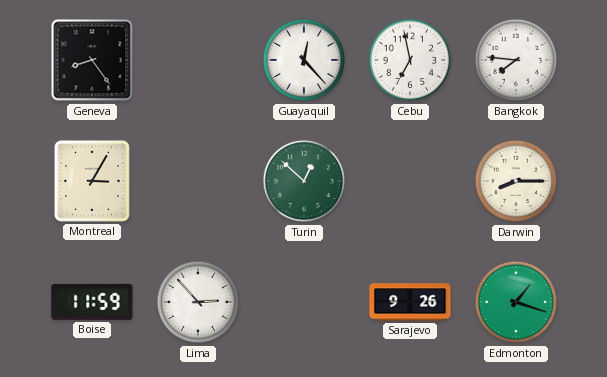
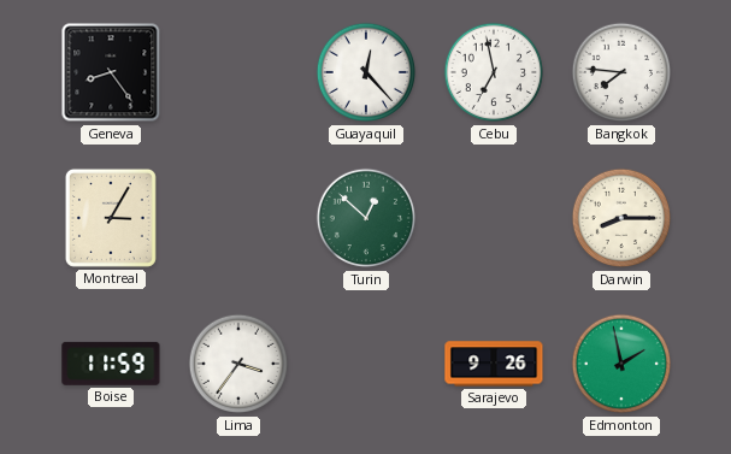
Lima: 2:53 -> 3:36 (238, 364)
Edmonton: 1:18 -> 1:58 (621, 364)
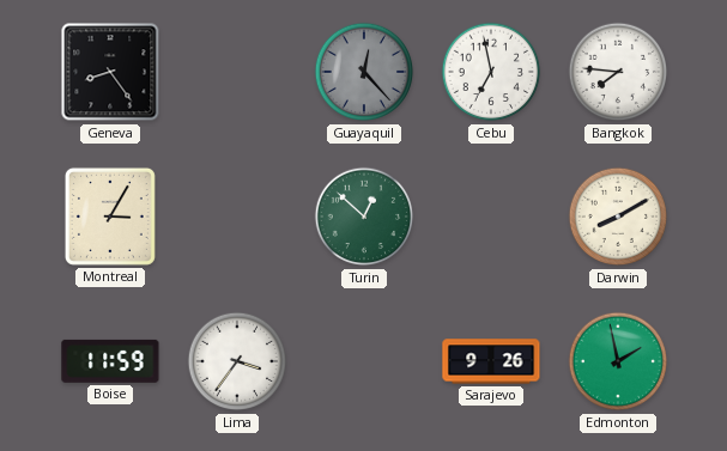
Guayaquil dial: white -> grey (364, 72)
Darwin: 8:15 -> 8:10 (618, 217)
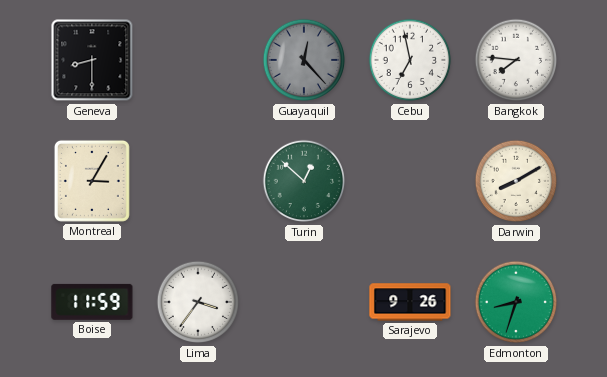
Geneva: 8:24 -> 8:30 (92, 60)
Edmonton: 1:58 -> 8:33 (516, 302)
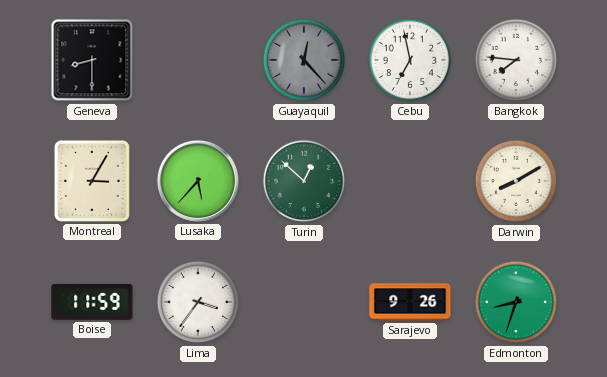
Lusaka: none -> 5:37 (198, 181)
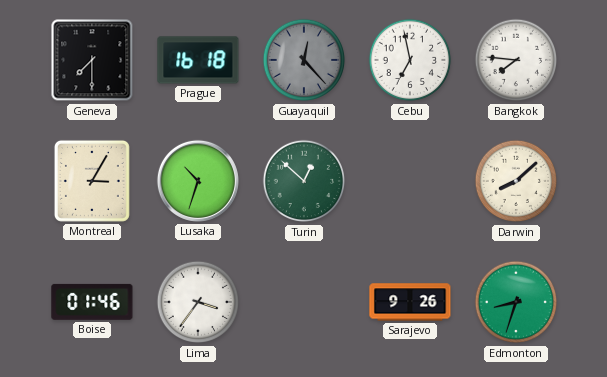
Geneva: 8:30 -> 7:30 (92, 60)
Prague: none -> 16:18 (198, 60)
Lusaka: 5:37 -> 10:33 (198, 181)
Darwin: 8:10 -> 8:08 (516, 181)
Boise: 11:59 -> 01:46 (92, 302)
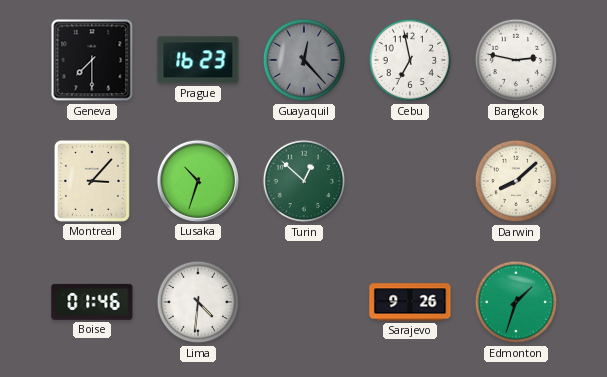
Prague: 16:18 -> 16:23 (198, 60)
Bangkok: 7:46 -> 2:47 (516, 60)
Montreal: 3:05 -> 3:07 (92, 181)
Lima: 3:36 -> 4:31 (198, 302)
Edmonton: 8:33 -> 1:33 (516, 302)
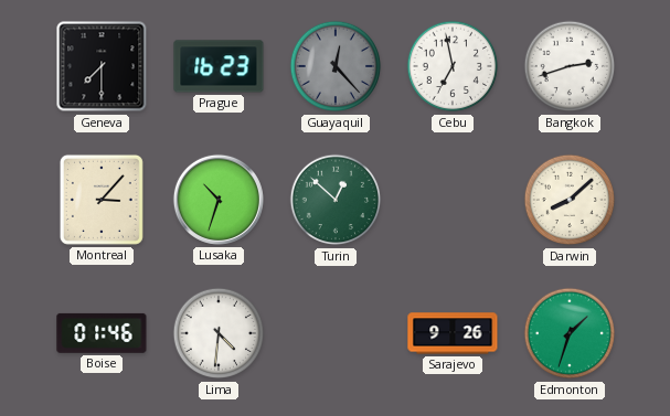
Bangkok: 2:47 -> 2:42 (570, 66)
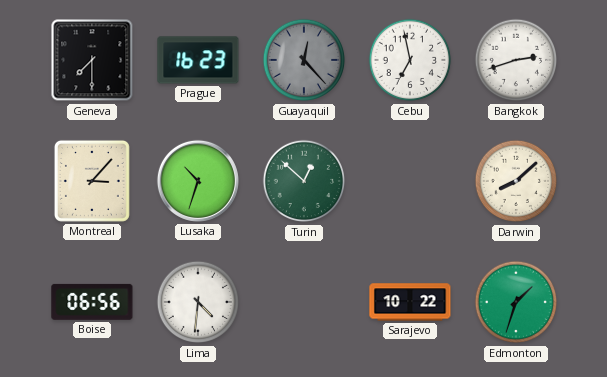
Boise: 01:46 -> 06:56 (92, 302)
Sarajevo: 9:26 -> 10:22 (410, 302)
